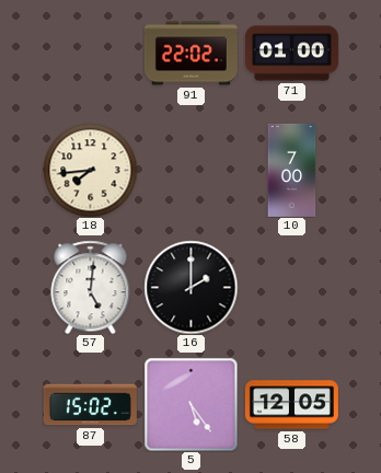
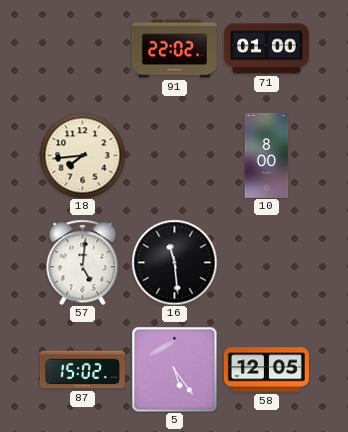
10: 7:00 -> 8:00 (267, 155)
16: 2:00 -> 11:29 (174, 262)
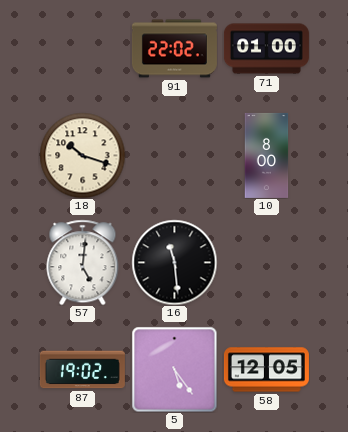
18: 7:44 -> 10:18 (82, 155)
87: 15:02 -> 19:02 (82, 370)
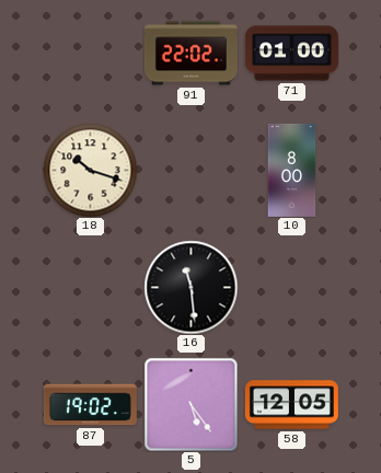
57: 5:01 -> none (83, 262)
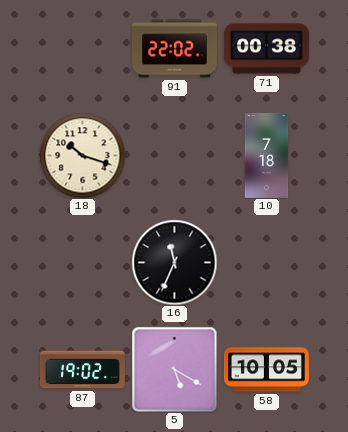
71: 01:00 -> 00:38 (266, 49)
10: 8:00 -> 7:18 (267, 155)
16: 11:29 -> 11:34 (174, 262)
5: 5:24 -> 5:20 (174, 369)
58: 12:05 -> 10:05 (266, 370)
